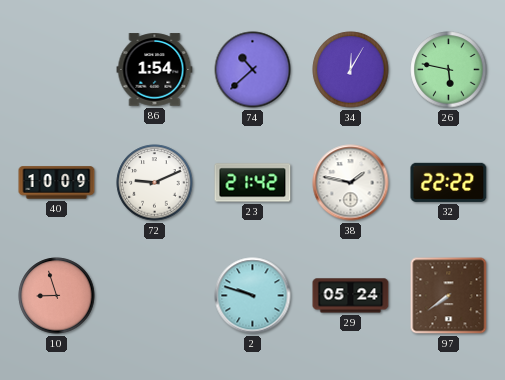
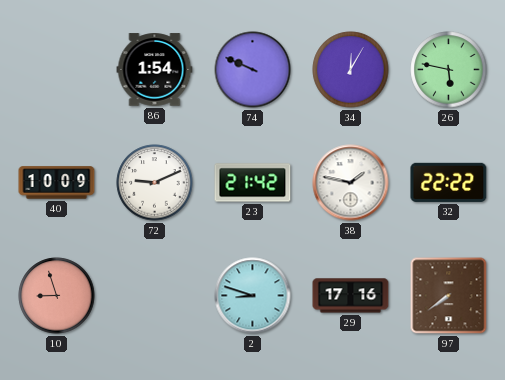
74: 10:38 -> 9:49 (253, 70)
2: 9:48 -> 8:48 (253, 296)
29: 05:24 -> 17:16 (351, 296)
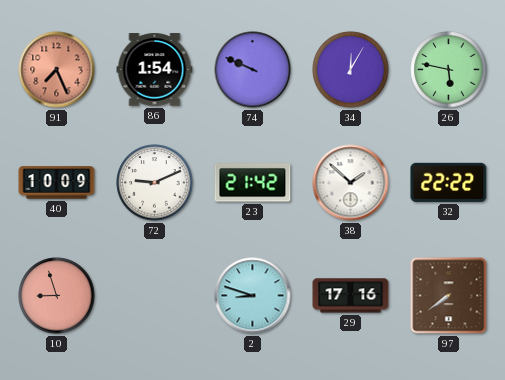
91: none -> 7:26 (57, 70)
38: 1:47 -> 1:52 (351, 183)
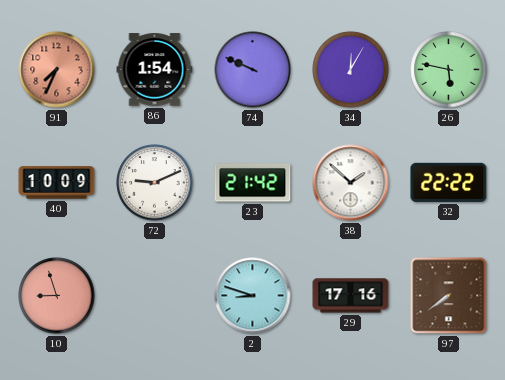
91: 7:26 -> 7:34 (57, 70)
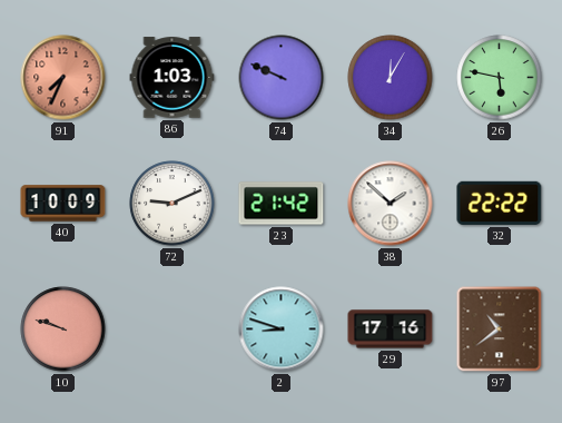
86: 1:54 -> 1:03 (172, 78)
10: 8:57 -> 9:48 (63, 329)
97: 7:39 -> 10:39 (500, 329)
